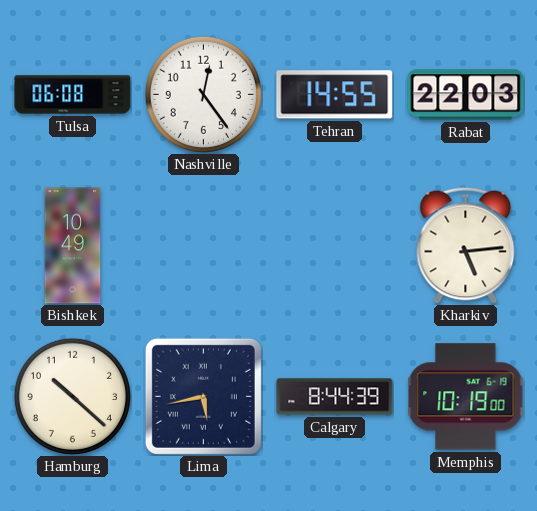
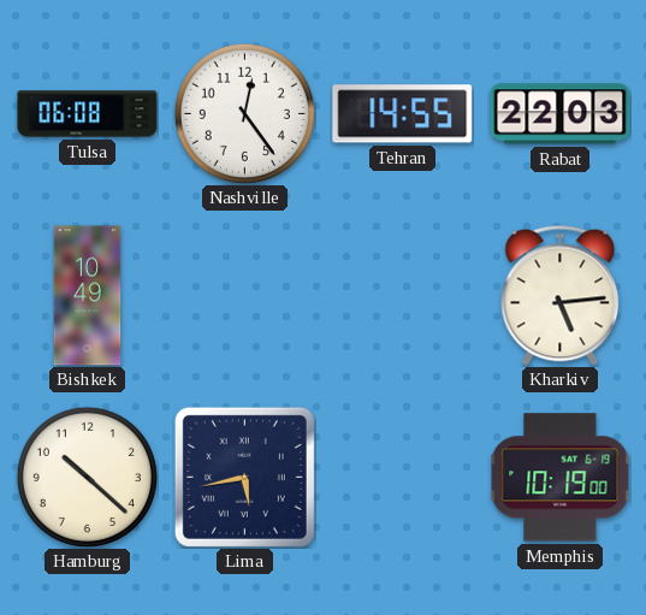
Calgary: 8:44 -> none (335, 397)
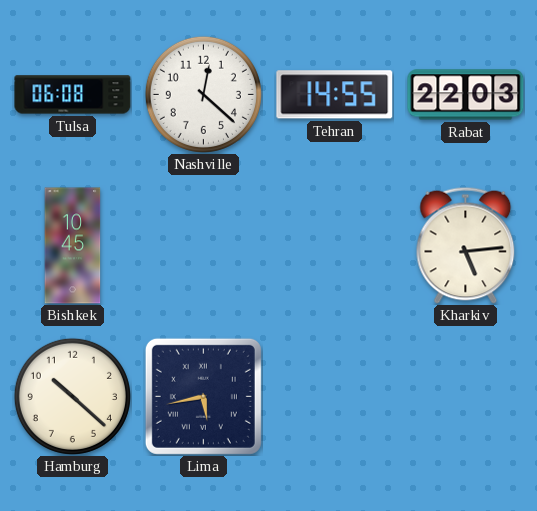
Nashville: 12:24 -> 12:22 (203, 94)
Bishkek: 10:49 -> 10:45 (73, 246)
Memphis: 10:19 -> none (561, 478)
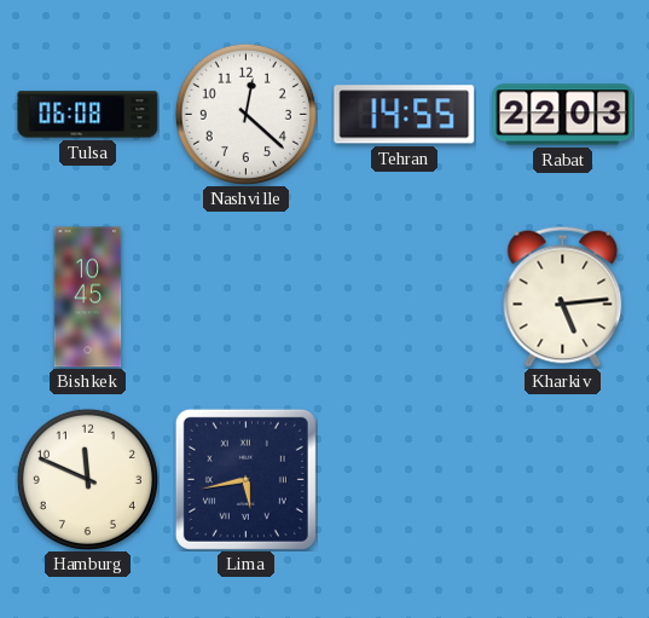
Hamburg: 10:22 -> 11:49 (87, 479)
